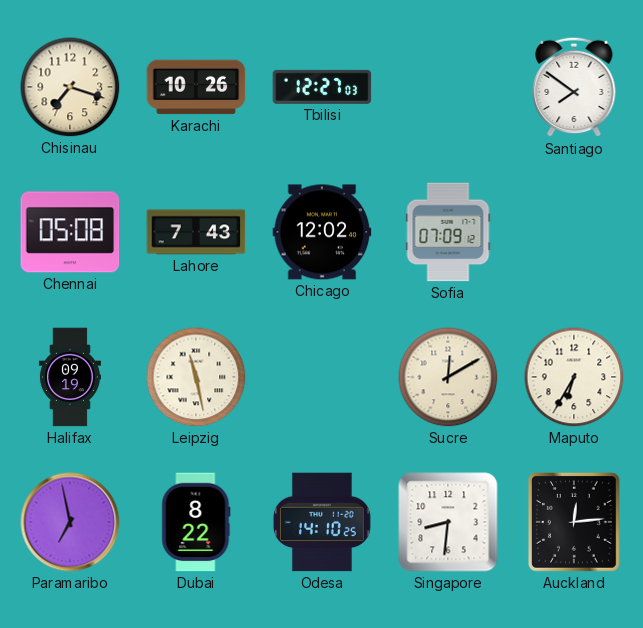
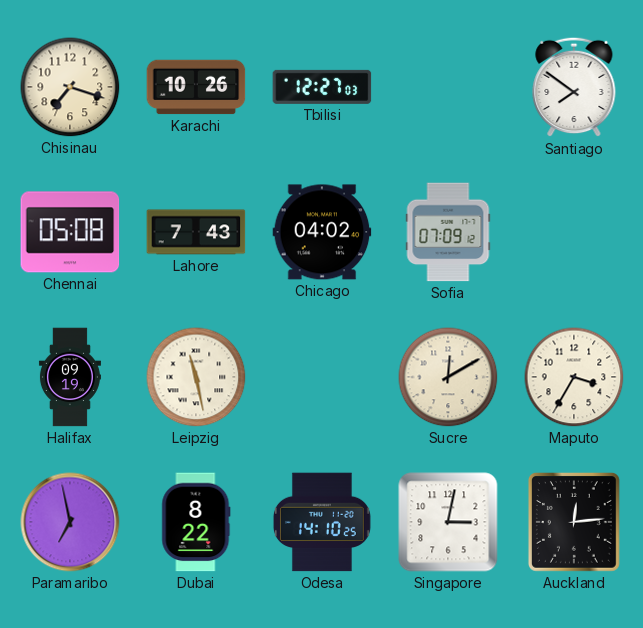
Chicago: 12:02 -> 04:02 (322, 232)
Maputo: 6:35 -> 3:35 (574, 377)
Singapore: 8:31 -> 3:02 (448, 522)
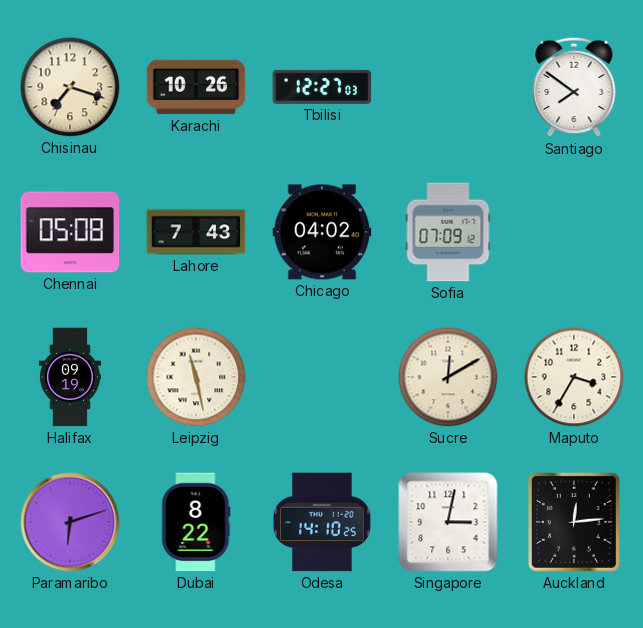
Paramaribo: 6:58 -> 6:12 (70, 522)
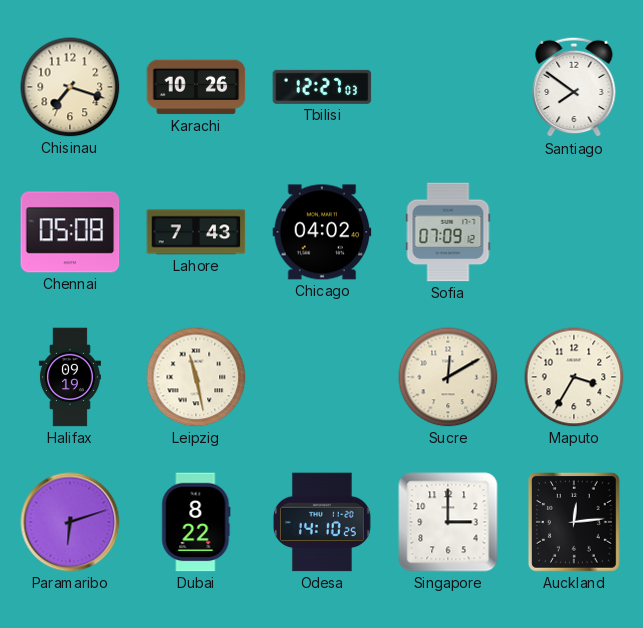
Singapore: 3:02 -> 3:00 (448, 522)
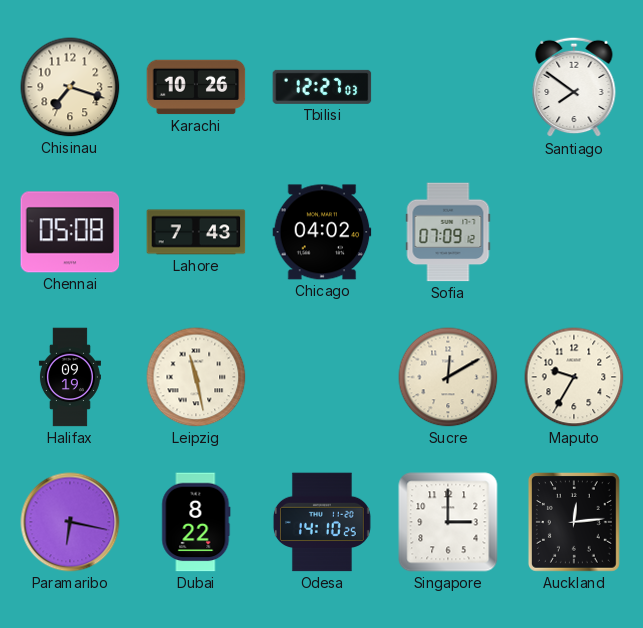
Maputo: 3:35 -> 9:35 (574, 377)
Paramaribo: 6:12 -> 6:17 (70, 522)
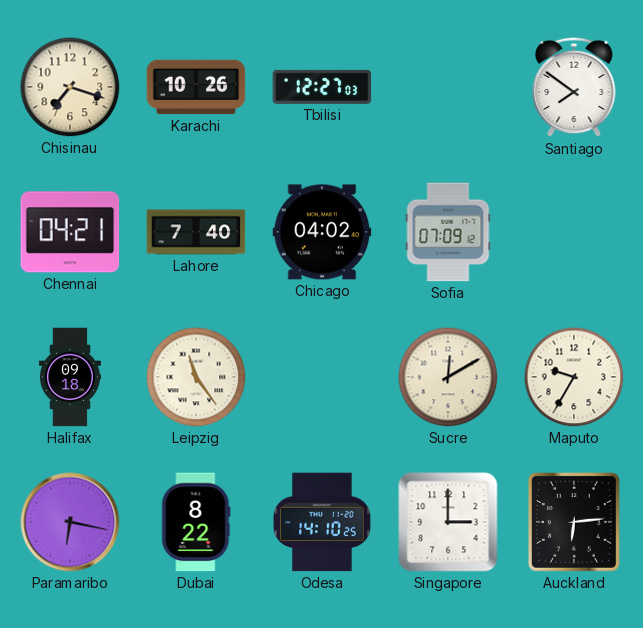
Chennai: 05:08 -> 04:21 (70, 232)
Lahore: 7:43 -> 7:40 (196, 232)
Halifax: 09:19 -> 09:18 (70, 377)
Leipzig: 11:28 -> 11:24 (196, 377)
Auckland: 12:14 -> 6:14 (574, 522)
